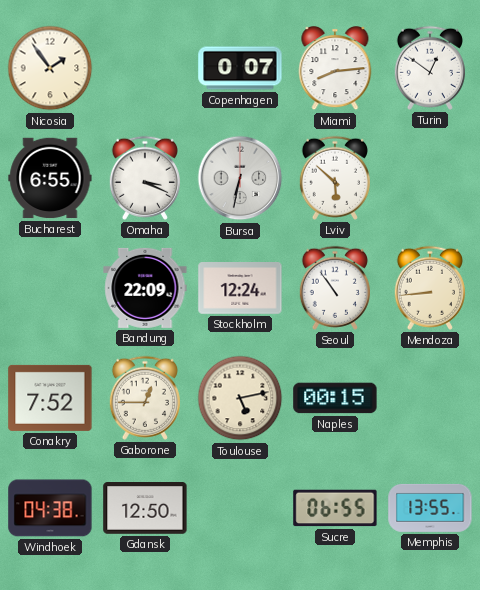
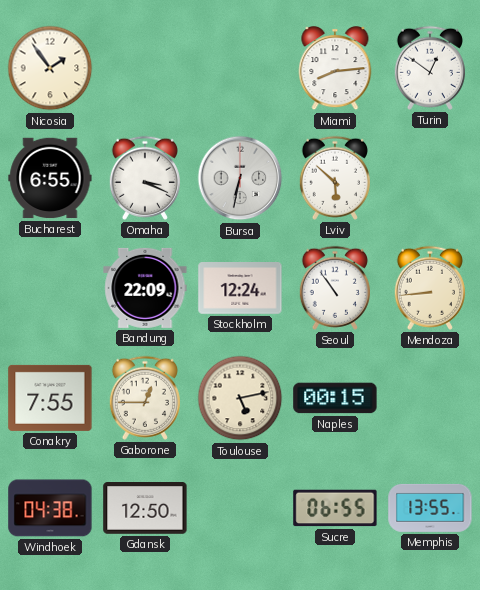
Copenhagen: 0:07 -> none (240, 68)
Conakry: 7:52 -> 7:55 (50, 398)
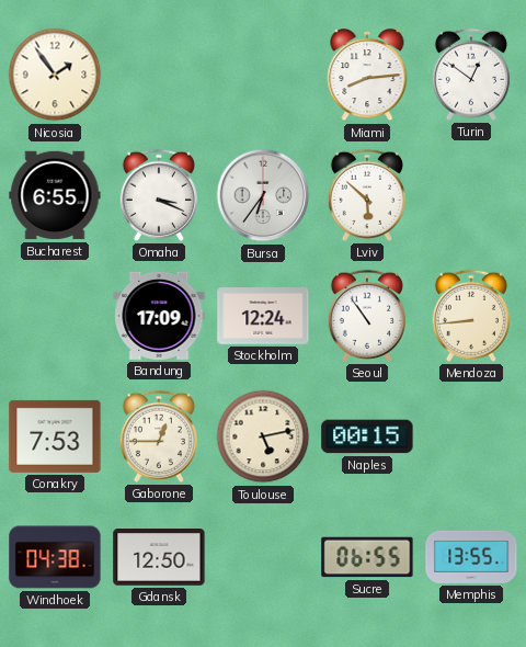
Bursa: 6:32 -> 6:36 (263, 195)
Bandung: 22:09 -> 17:09 (159, 316)
Conakry: 7:55 -> 7:53 (55, 436)
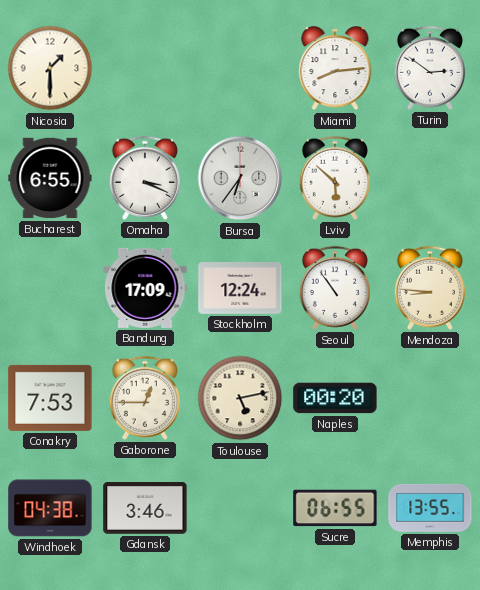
Nicosia: 1:54 -> 1:30 (50, 68)
Turin: 12:51 -> 2:51 (430, 68)
Mendoza: 8:44 -> 8:46 (430, 288)
Naples: 00:15 -> 00:20 (335, 398)
Gdansk: 12:50 -> 3:46 (145, 508)
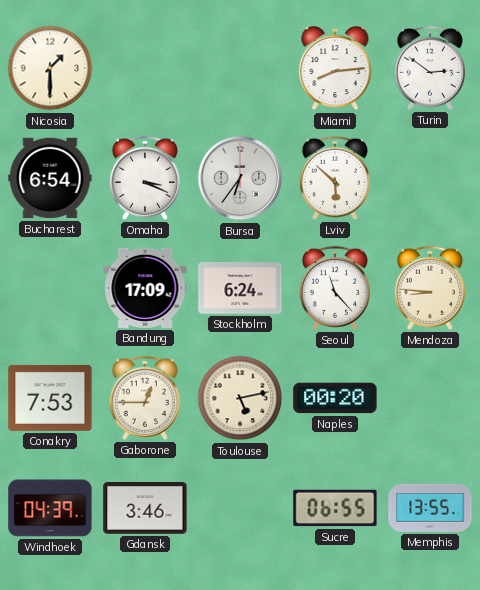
Bucharest: 6:55 -> 6:54 (50, 178)
Stockholm: 12:24 -> 6:24 (240, 289)
Seoul: 10:54 -> 11:23 (335, 288)
Windhoek: 04:38 -> 04:39 (50, 508)
